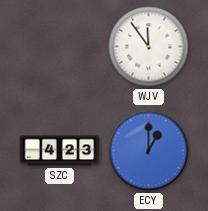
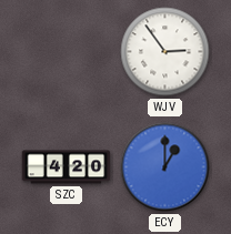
WJV: 11:54 -> 2:54 (165, 52)
SZC: 4:23 -> 4:20 (67, 167)
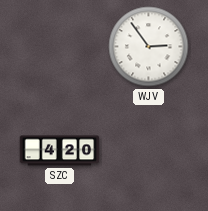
ECY: 1:00 -> none (165, 167)
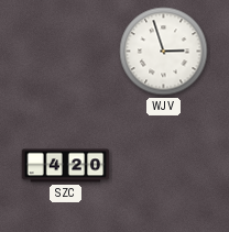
WJV: 2:54 -> 2:57 (164, 52)
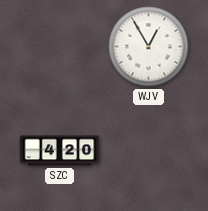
WJV: 2:57 -> 12:55 (149, 47)
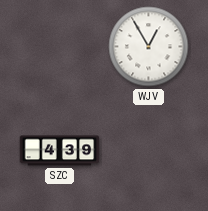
SZC: 4:20 -> 4:39 (60, 151)
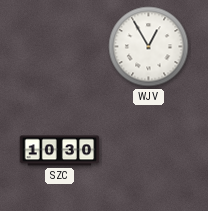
SZC: 4:39 -> 10:30 (60, 151)
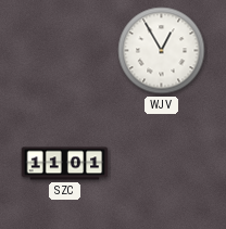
SZC: 10:30 -> 11:01 (65, 164)
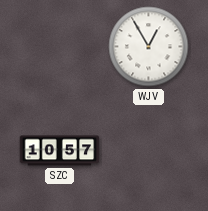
SZC: 11:01 -> 10:57 (60, 151)
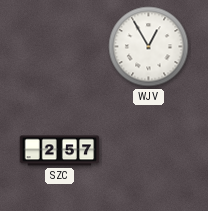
SZC: 10:57 -> 2:57 (60, 151)
